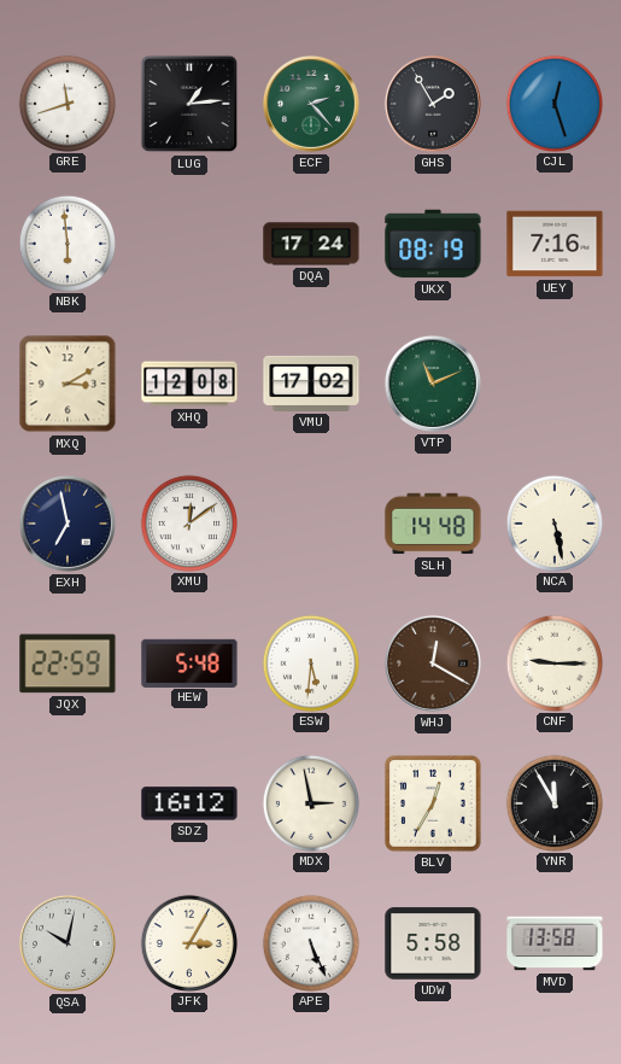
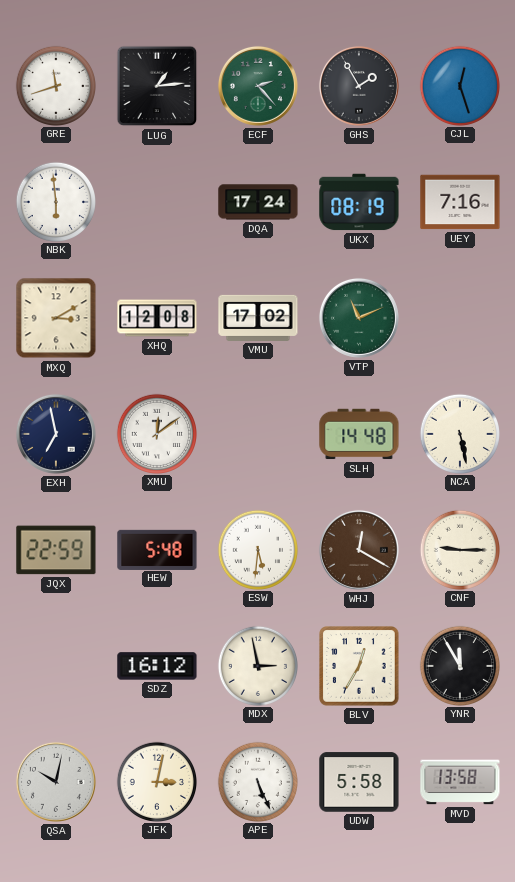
JFK: 3:05 -> 3:02 (156, 781)
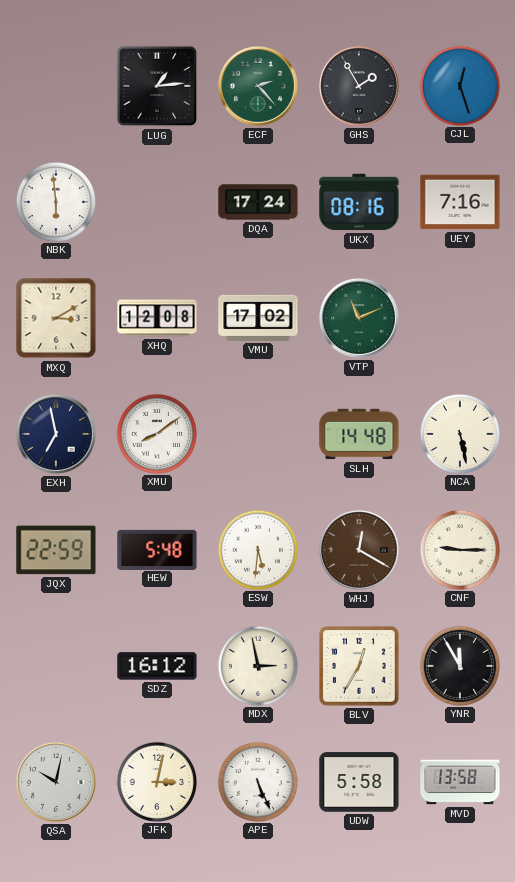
GRE: 11:42 -> none (55, 85)
UKX: 08:19 -> 08:16 (359, 202)
XMU: 12:09 -> 8:09 (156, 433)
